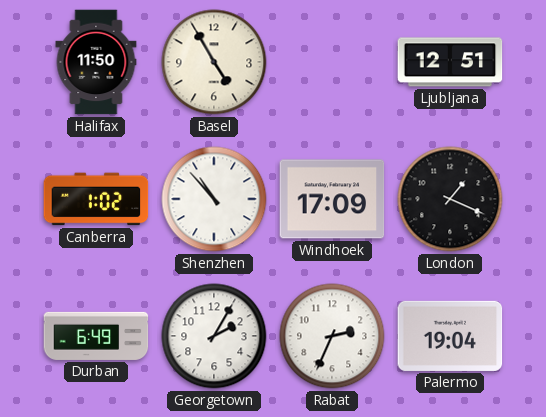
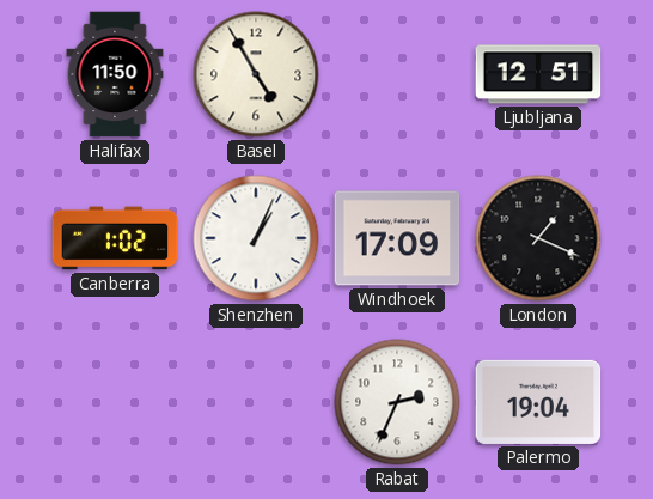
Shenzhen: 10:53 -> 1:04 (256, 238)
Durban: 6:49 -> none (96, 336)
Georgetown: 2:05 -> none (214, 336)
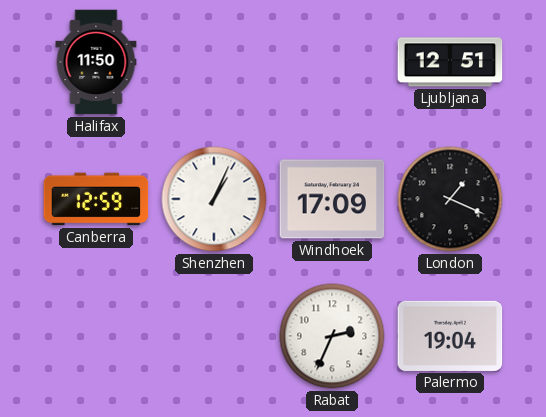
Basel: 4:55 -> none (256, 74)
Canberra: 1:02 -> 12:59 (96, 199)
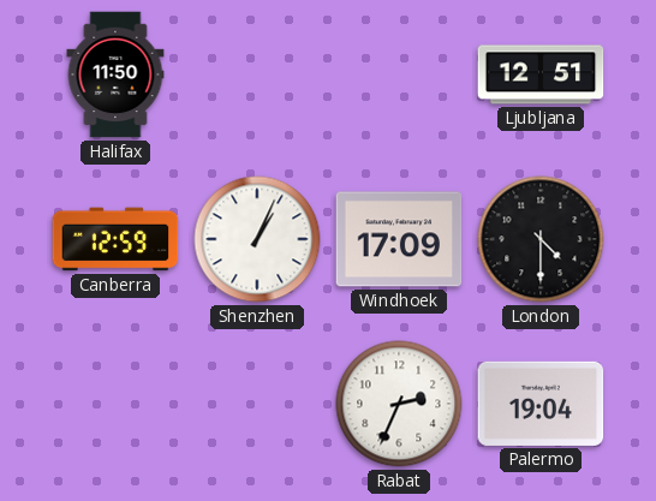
London: 1:19 -> 4:30 (541, 239)
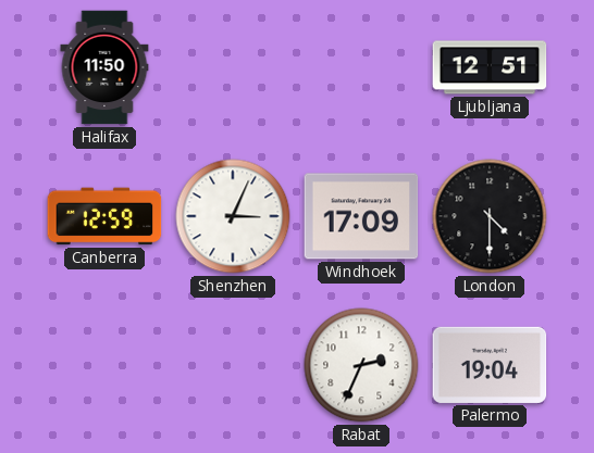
Shenzhen: 1:04 -> 3:04 (233, 216)
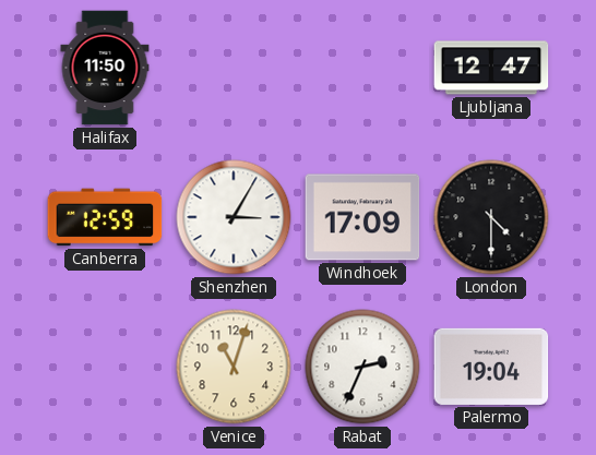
Ljubljana: 12:51 -> 12:47 (491, 68)
Shenzhen: 3:04 -> 3:05 (234, 217)
Venice: none -> 11:03 (234, 367)
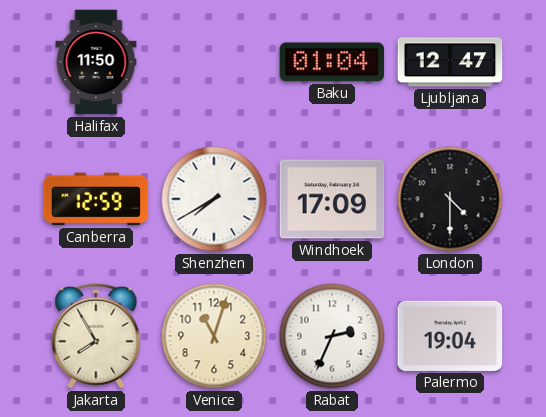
Baku: none -> 01:04 (332, 62)
Shenzhen: 3:05 -> 7:40 (214, 199)
Jakarta: none -> 7:55 (96, 336)
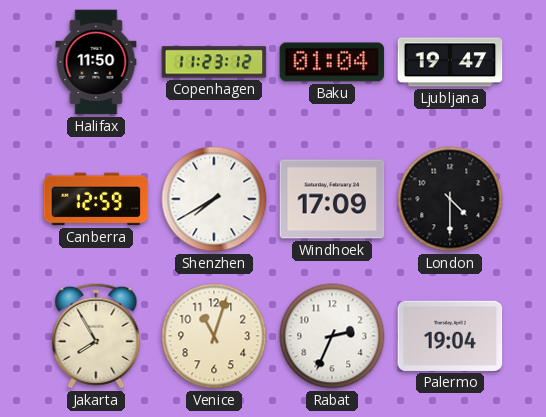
Copenhagen: none -> 11:23 (214, 62)
Ljubljana: 12:47 -> 19:47 (450, 62)
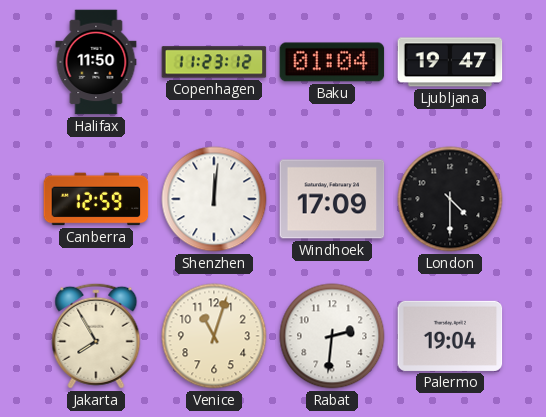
Shenzhen: 7:40 -> 12:01 (214, 199)
Rabat: 2:34 -> 2:31 (332, 336)
